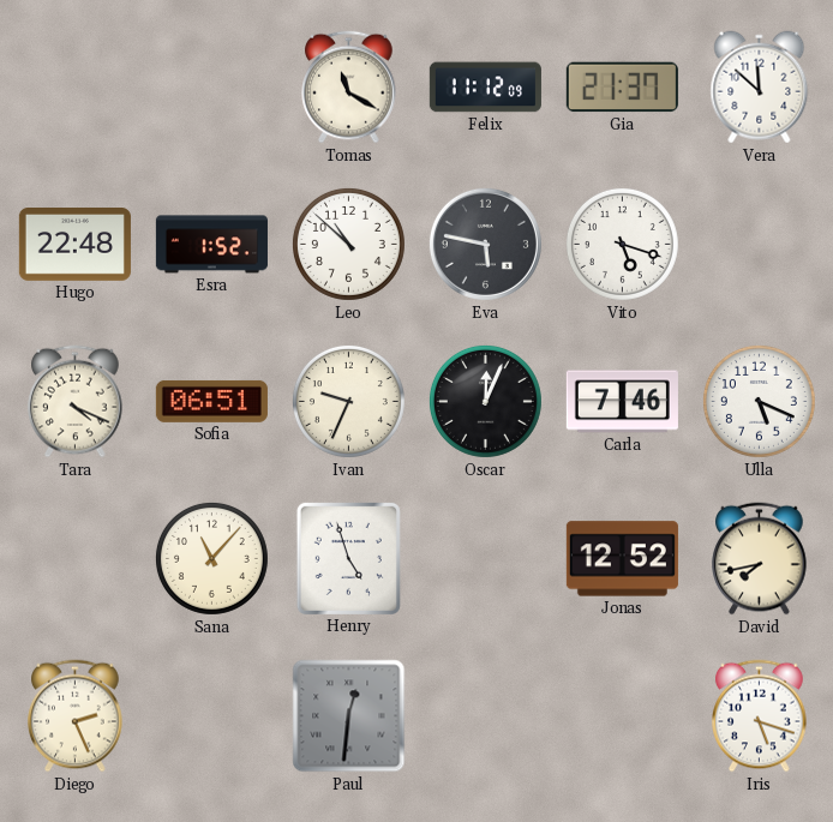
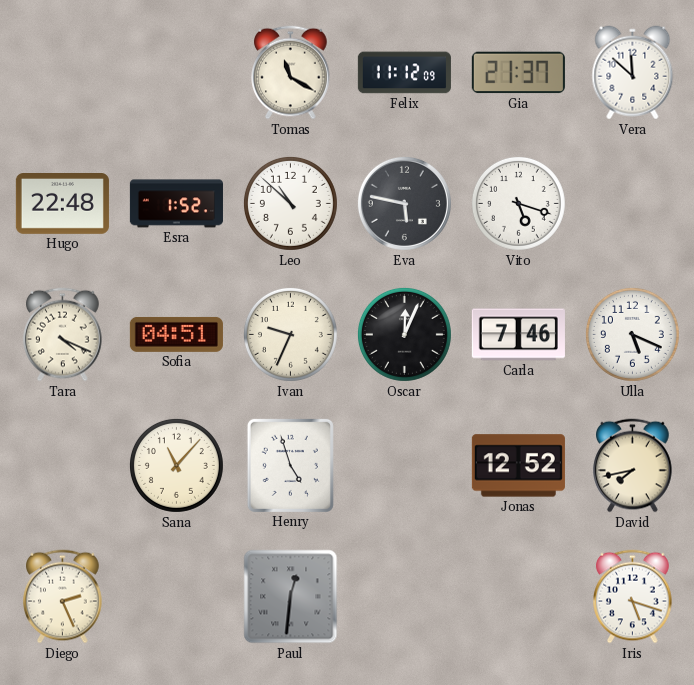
Sofia: 06:51 -> 04:51 (176, 334)
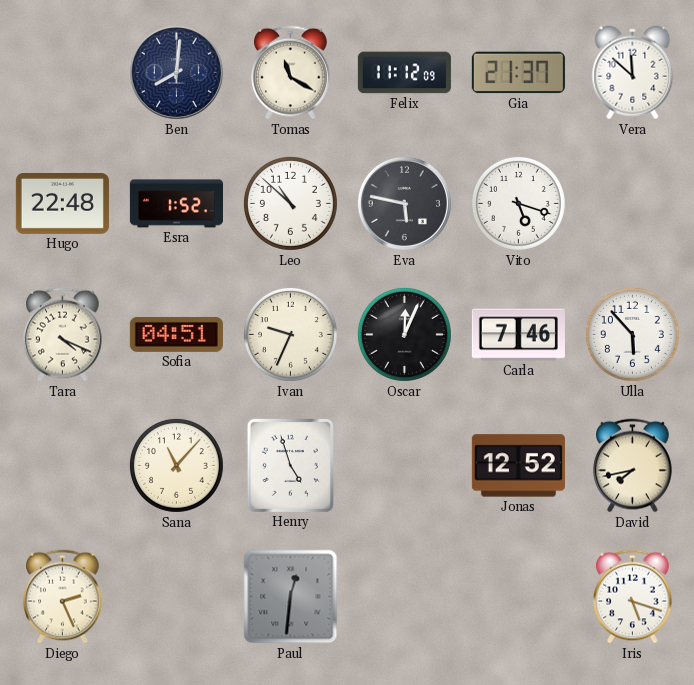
Ben: none -> 8:01 (176, 72)
Ulla: 5:19 -> 5:53 (632, 334)
